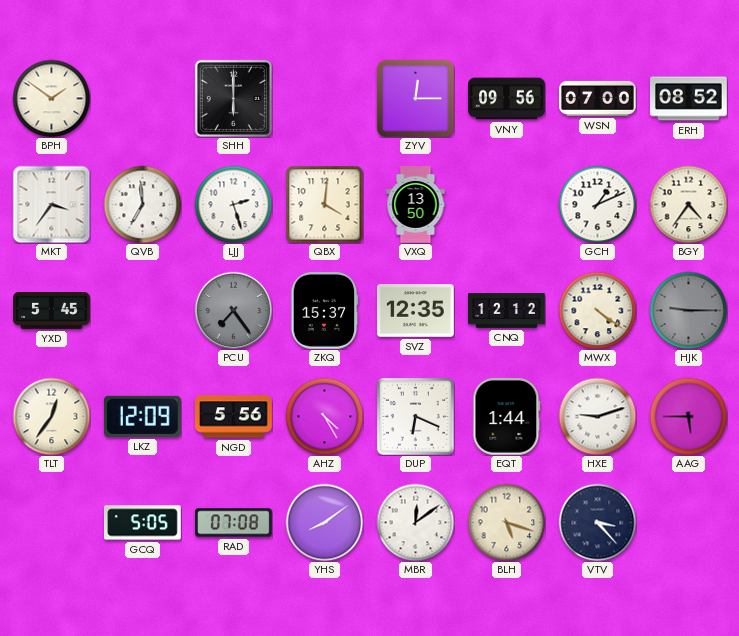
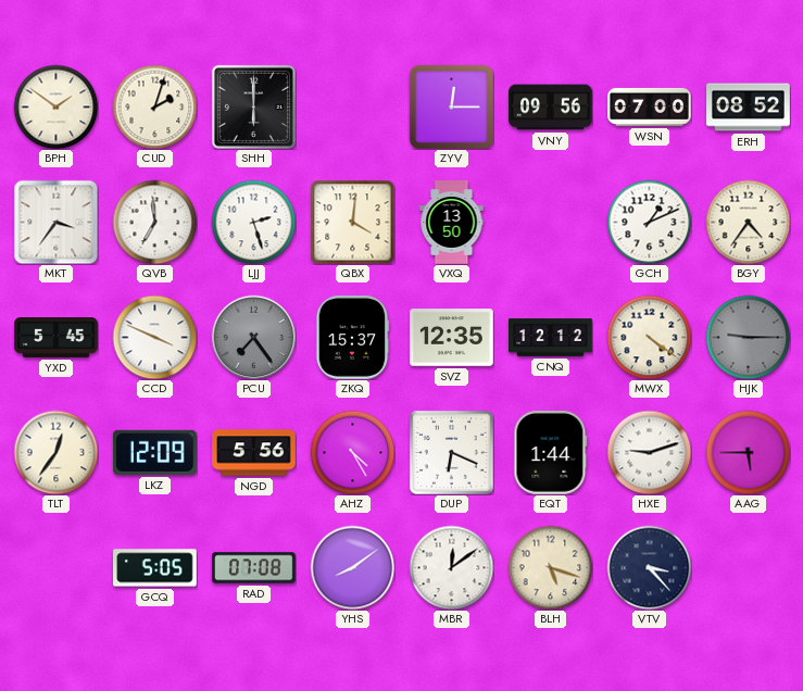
CUD: none -> 2:03 (154, 106)
CCD: none -> 3:49 (154, 337)
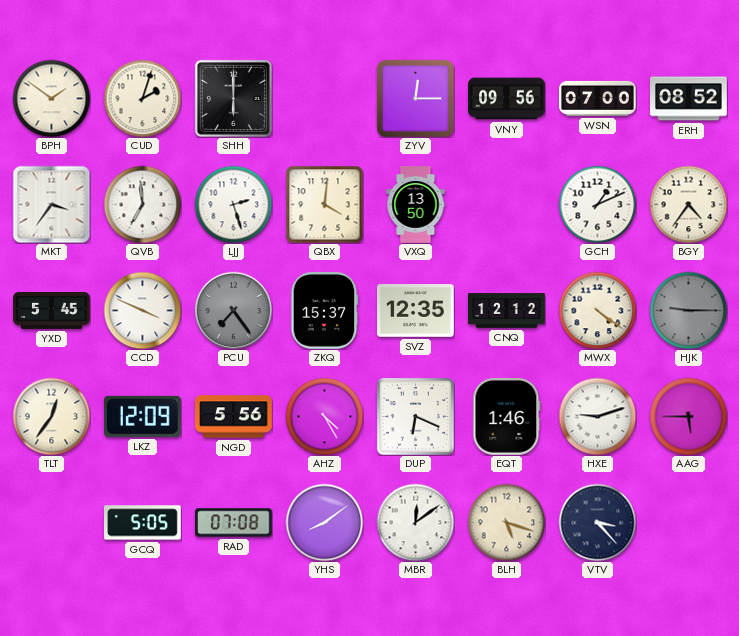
EQT: 1:44 -> 1:46 (507, 417)
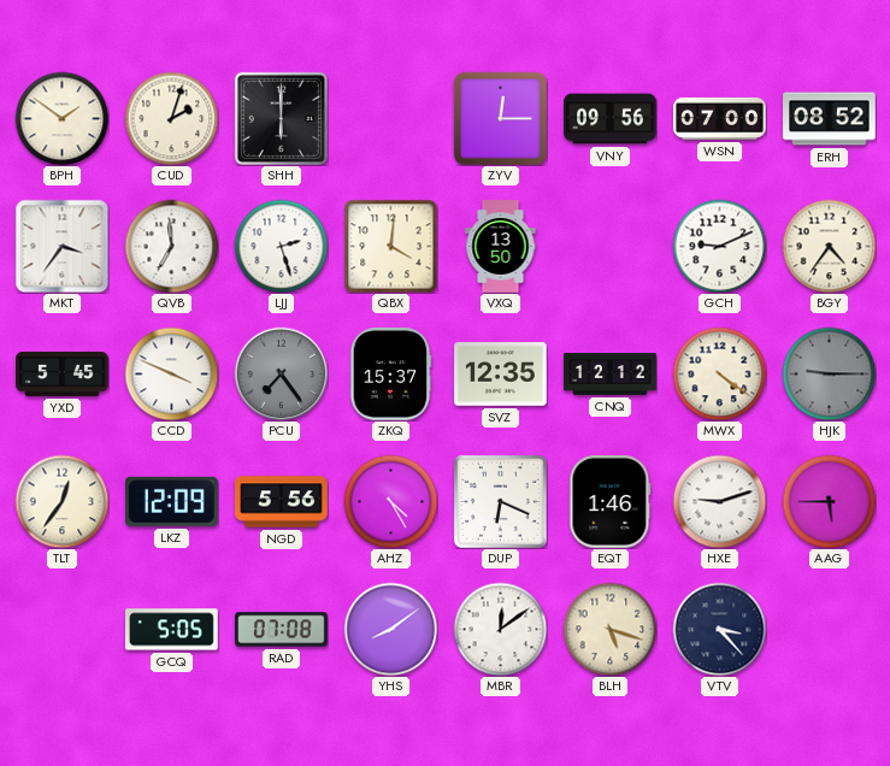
GCH: 1:11 -> 9:11 (719, 246)
